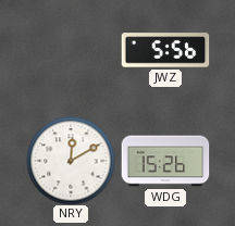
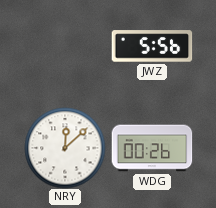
NRY: 12:10 -> 12:08 (65, 148)
WDG: 15:26 -> 00:26 (152, 148)
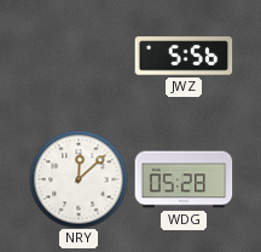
WDG: 00:26 -> 05:28 (184, 179)
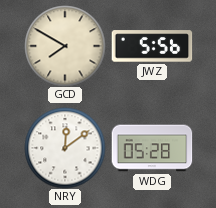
GCD: none -> 7:50 (65, 46)
NRY: 12:08 -> 12:09 (65, 148)
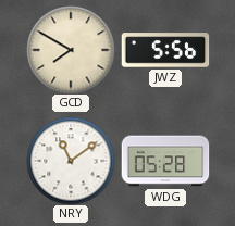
NRY: 12:09 -> 11:09 (71, 161)
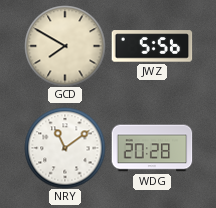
WDG: 05:28 -> 20:28 (152, 148)
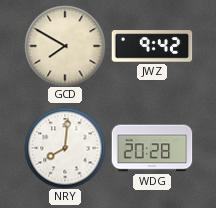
JWZ: 5:56 -> 9:42 (152, 46)
NRY: 11:09 -> 8:01 (65, 148)
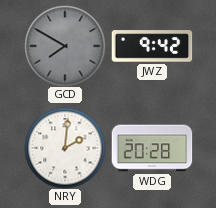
GCD dial: cream -> grey (65, 46)
NRY: 8:01 -> 2:01 (65, 148)
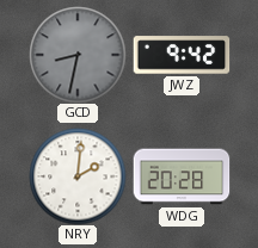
GCD: 7:50 -> 8:32 (78, 55)
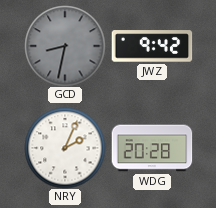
NRY: 2:01 -> 2:04 (65, 148)
